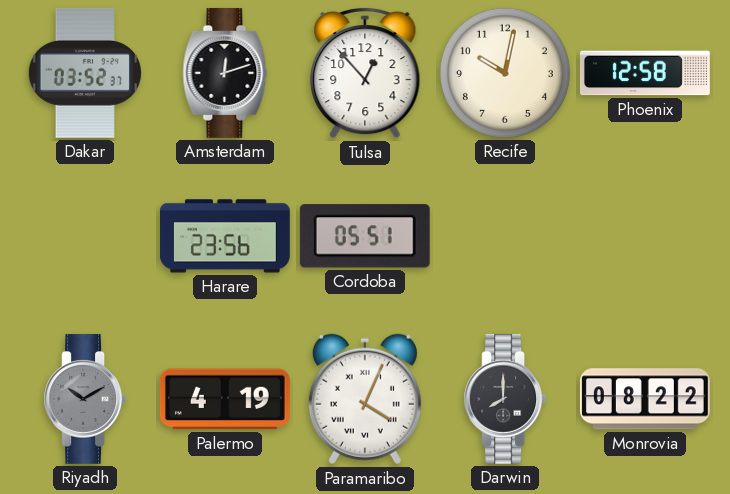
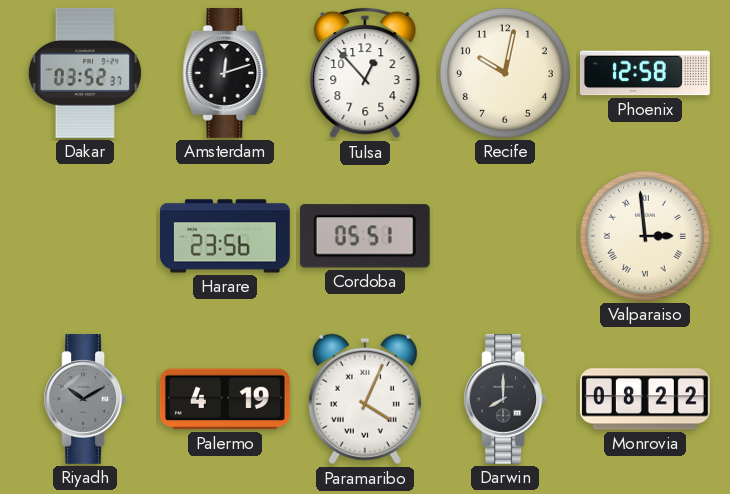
Valparaiso: none -> 2:59 (645, 236)
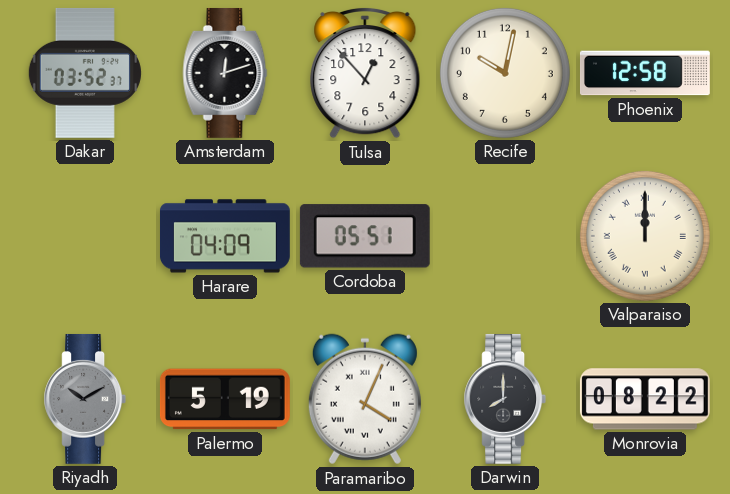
Harare: 23:56 -> 04:09 (225, 236)
Valparaiso: 2:59 -> 12:00 (645, 236)
Palermo: 4:19 -> 5:19 (225, 399)
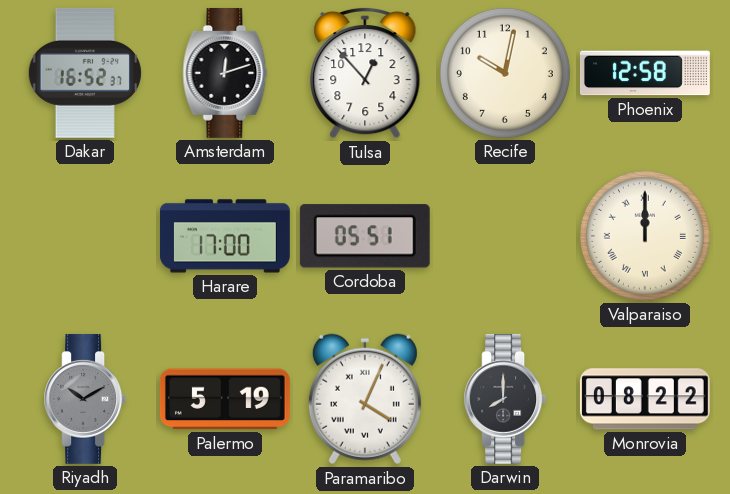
Dakar: 03:52 -> 16:52 (85, 73)
Harare: 04:09 -> 17:00 (225, 236)
